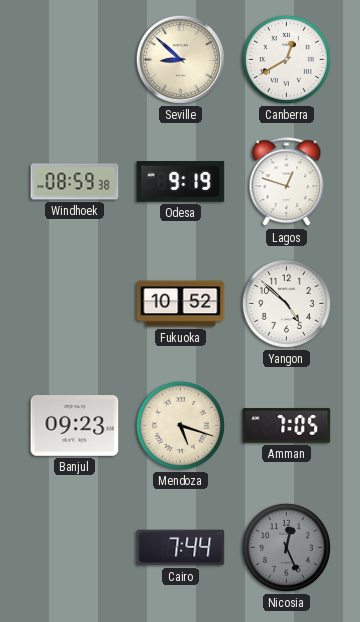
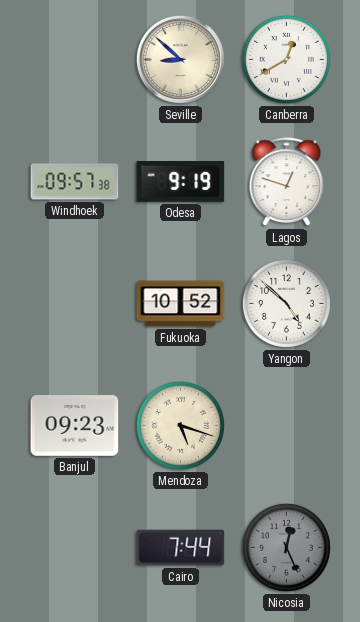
Windhoek: 08:59 -> 09:57 (75, 182)
Amman: 7:05 -> none (287, 426)
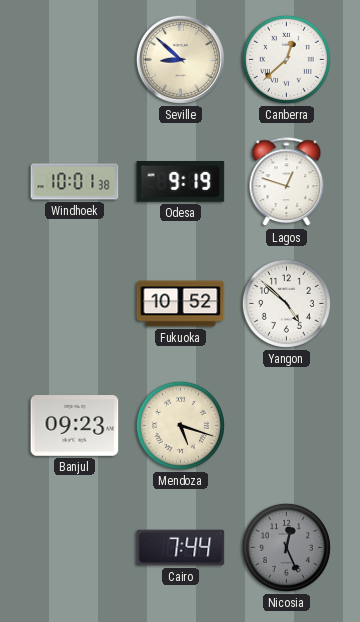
Canberra: 12:40 -> 12:38 (286, 59)
Windhoek: 09:57 -> 10:01 (75, 182)
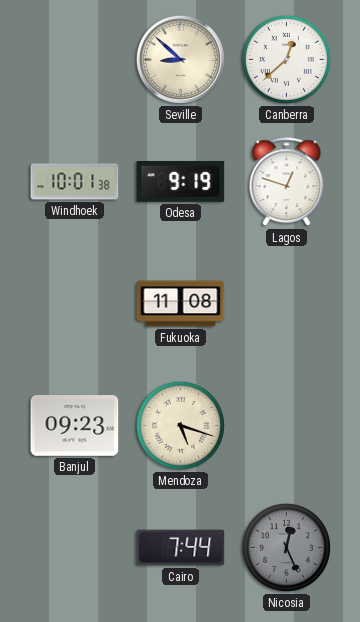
Fukuoka: 10:52 -> 11:08 (181, 304)
Yangon: 4:52 -> none (286, 303)
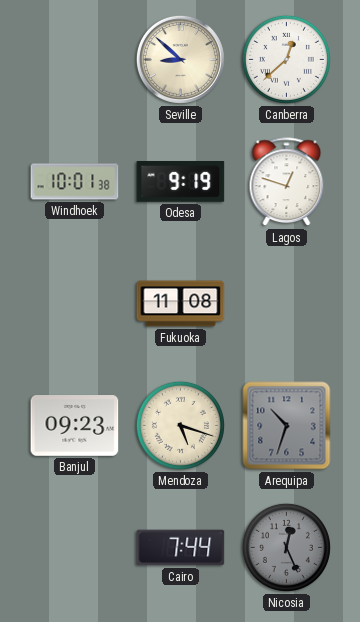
Arequipa: none -> 10:33 (287, 426)
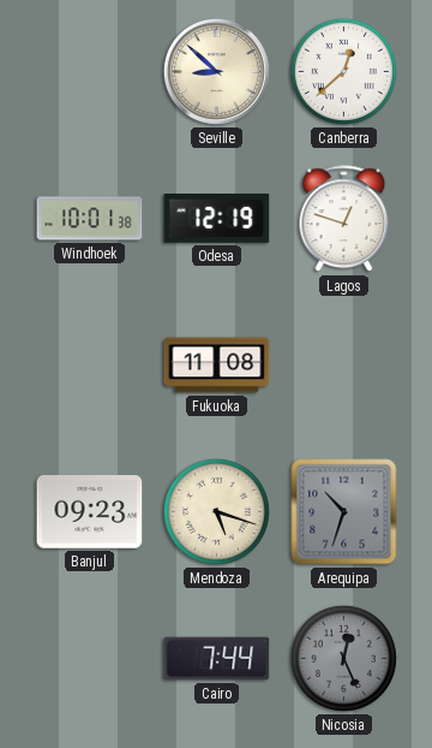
Odesa: 9:19 -> 12:19 (217, 219)
